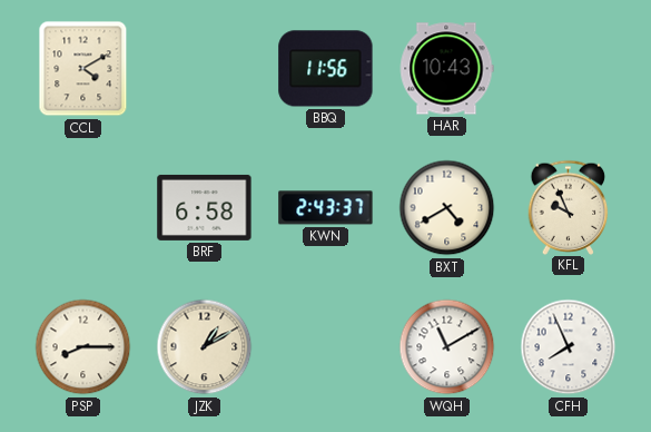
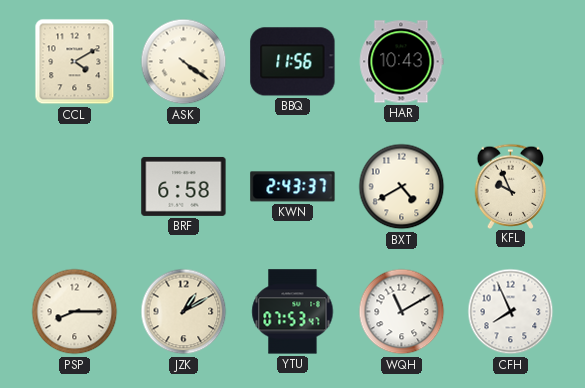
ASK: none -> 4:21 (184, 62)
YTU: none -> 07:53 (293, 312)
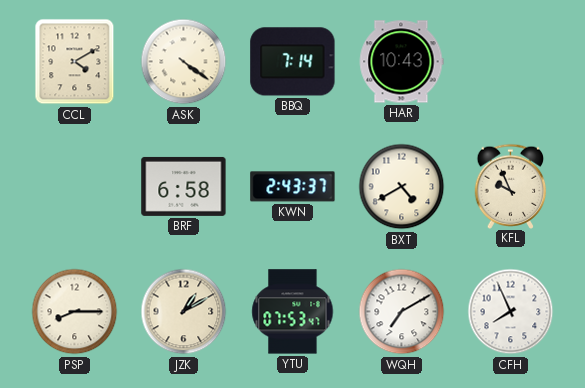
BBQ: 11:56 -> 7:14 (293, 62)
WQH: 11:10 -> 7:10 (402, 312)
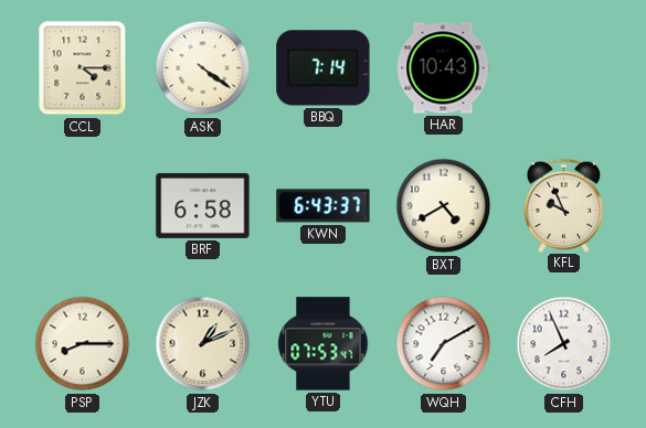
CCL: 4:10 -> 4:15 (83, 68)
KWN: 2:43 -> 6:43 (324, 206)
JZK: 1:10 -> 1:11 (203, 344)
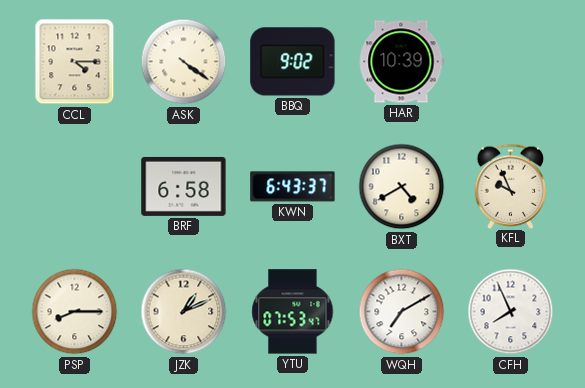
BBQ: 7:14 -> 9:02 (293, 62)
HAR: 10:43 -> 10:39 (401, 62)
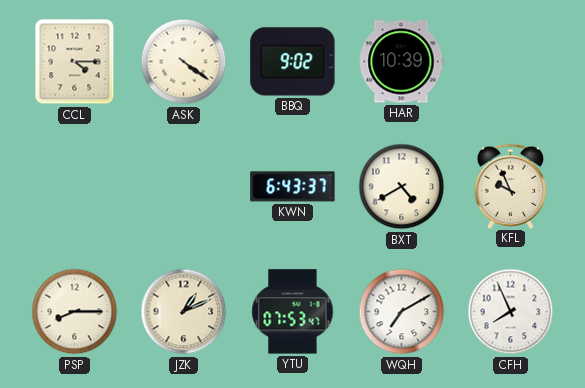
BRF: 6:58 -> none (184, 186)
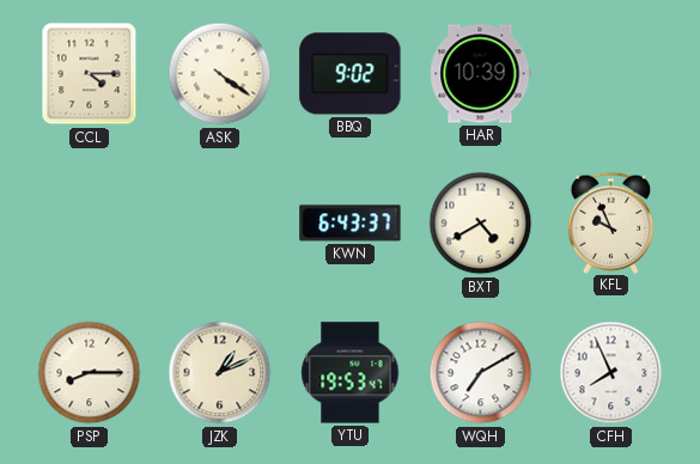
YTU: 07:53 -> 19:53 (351, 373)
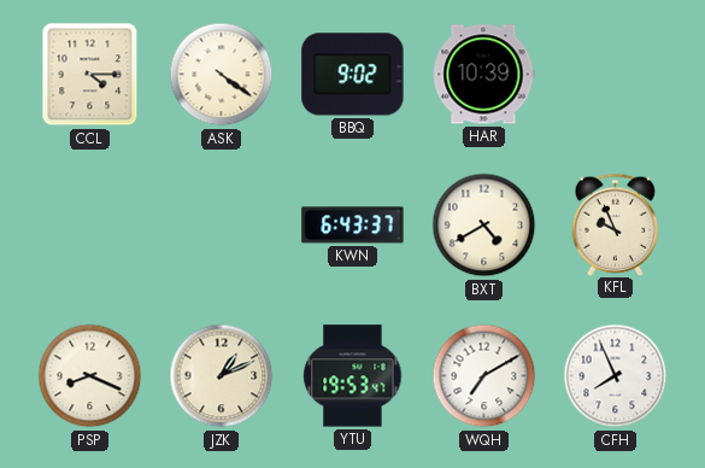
PSP: 8:15 -> 8:19 (90, 376)
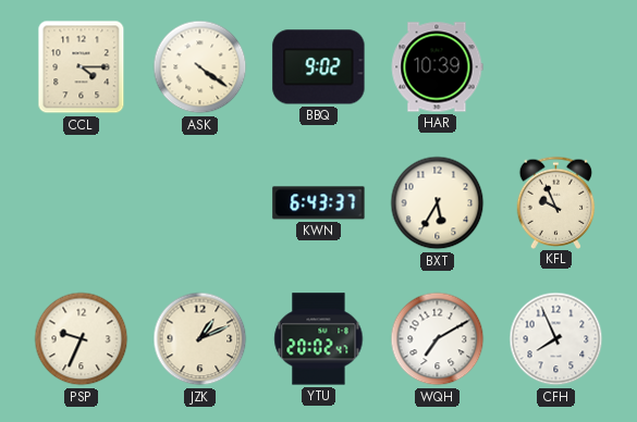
BXT: 4:40 -> 5:35 (438, 203)
PSP: 8:19 -> 9:34 (82, 339)
YTU: 19:53 -> 20:02 (319, 339)
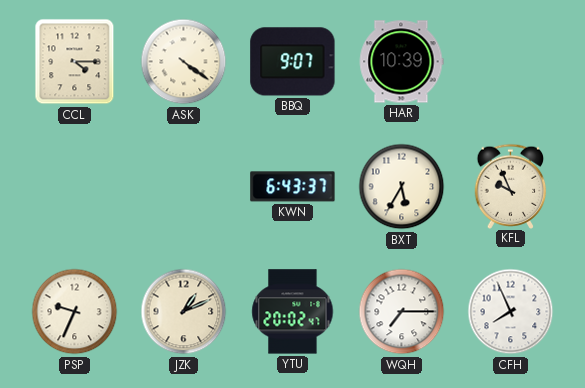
BBQ: 9:02 -> 9:07 (293, 62)
WQH: 7:10 -> 7:15 (402, 312)
